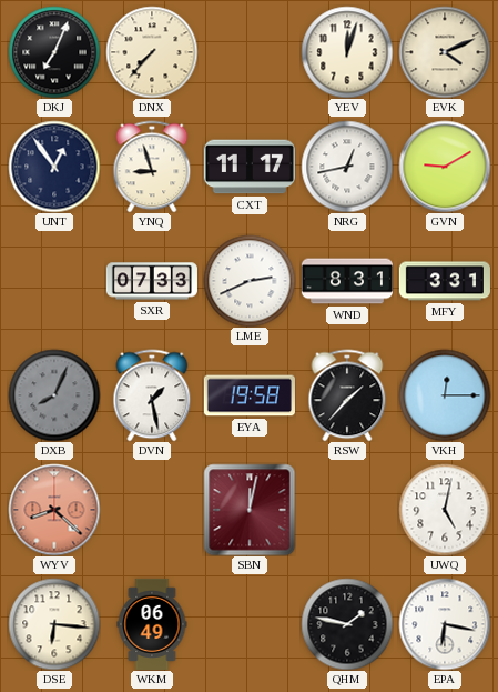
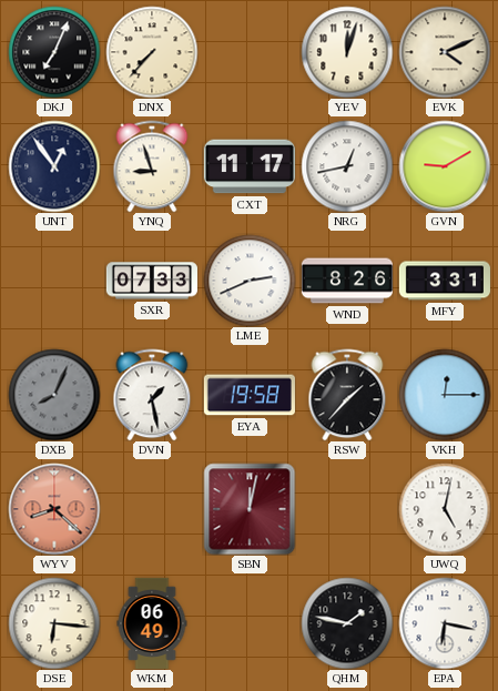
WND: 8:31 -> 8:26 (346, 281)
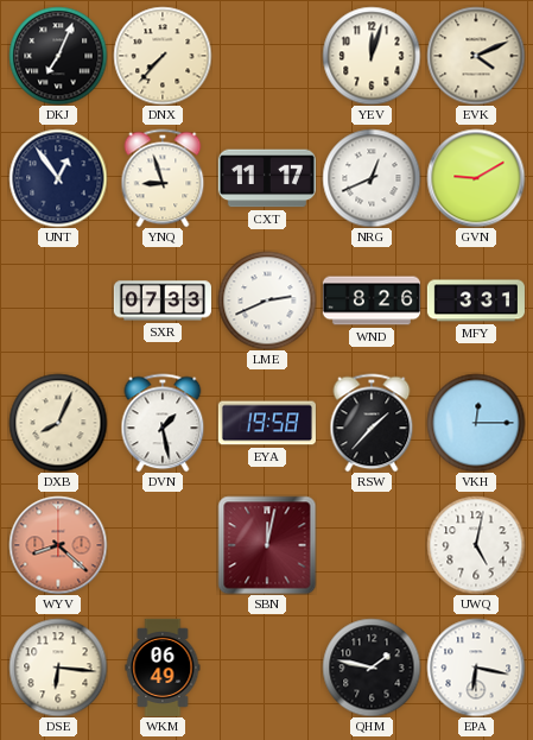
NRG: 12:43 -> 12:41 (372, 178)
DXB dial: grey -> cream (58, 423)
